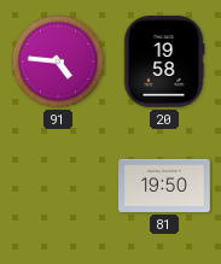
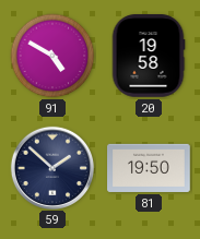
91: 4:46 -> 4:50 (52, 56)
59: none -> 1:52 (51, 167)
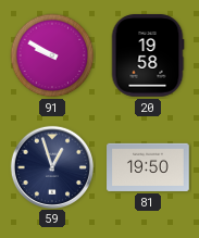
91: 4:50 -> 9:50 (52, 55)
59: 1:52 -> 12:57 (51, 166)
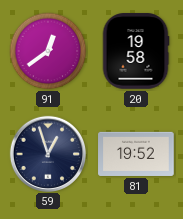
91: 9:50 -> 12:39 (48, 51)
81: 19:50 -> 19:52 (136, 154)
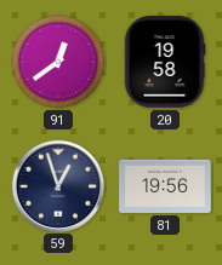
81: 19:52 -> 19:56 (165, 186)
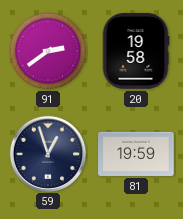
91: 12:39 -> 2:39 (48, 51)
81: 19:56 -> 19:59 (136, 154)
